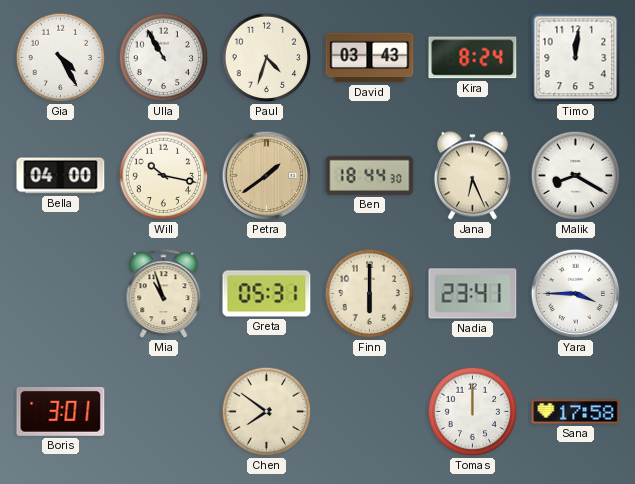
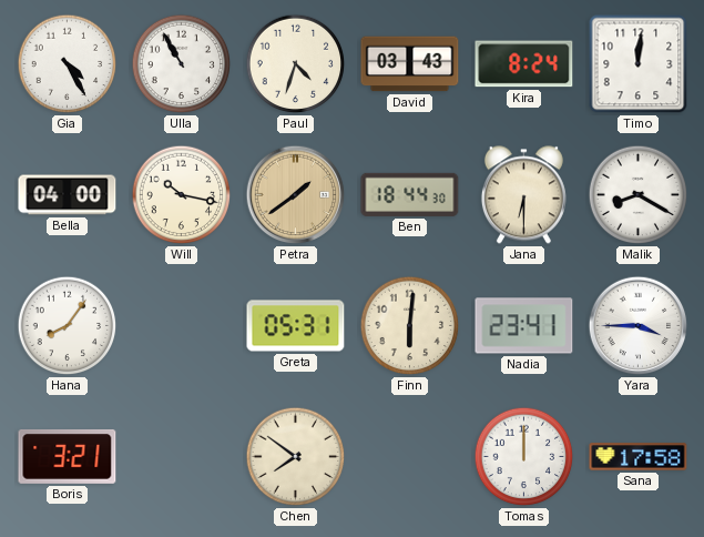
Jana: 6:26 -> 6:30 (523, 195)
Hana: none -> 8:06 (68, 326)
Mia: 10:57 -> none (164, 294)
Finn: 6:00 -> 6:01 (410, 326)
Boris: 3:01 -> 3:21 (68, 456)
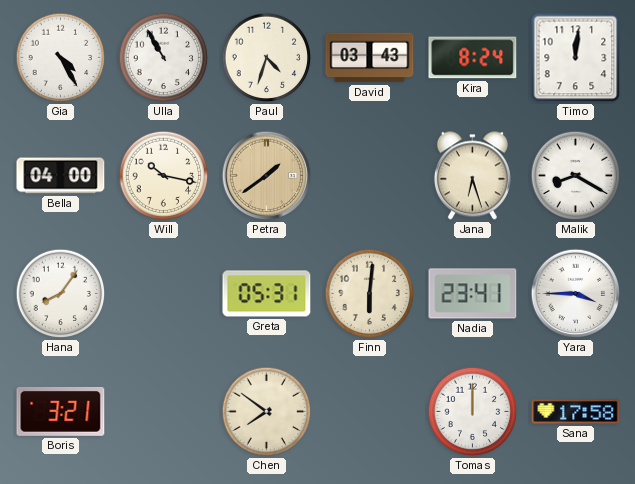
Ben: 18:44 -> none (410, 194)
Jana: 6:30 -> 6:27 (472, 176)
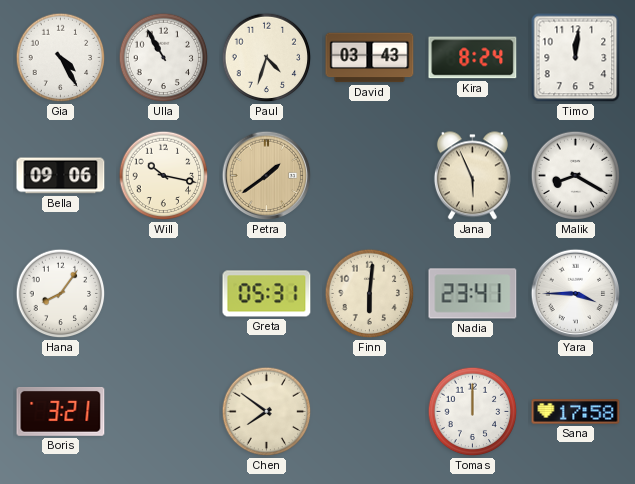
Bella: 04:00 -> 09:06 (61, 176)
Jana: 6:27 -> 5:56 (472, 176)
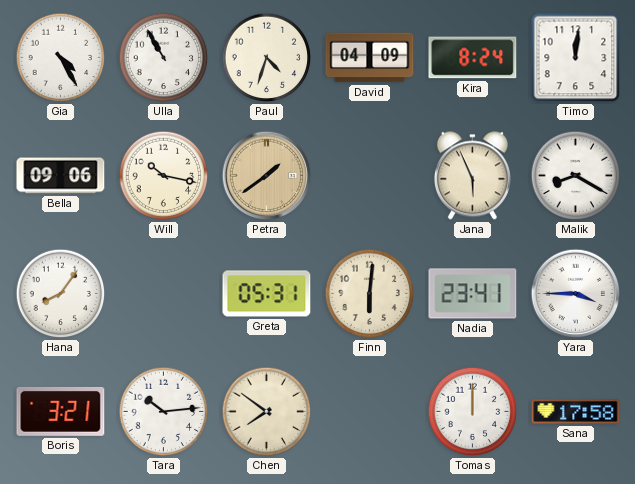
David: 03:43 -> 04:09 (370, 58)
Tara: none -> 10:14 (164, 412)
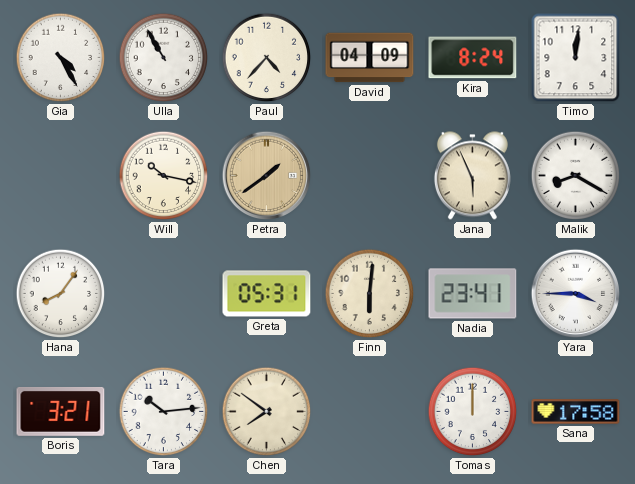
Paul: 4:33 -> 4:37 (267, 58)
Bella: 09:06 -> none (61, 176)
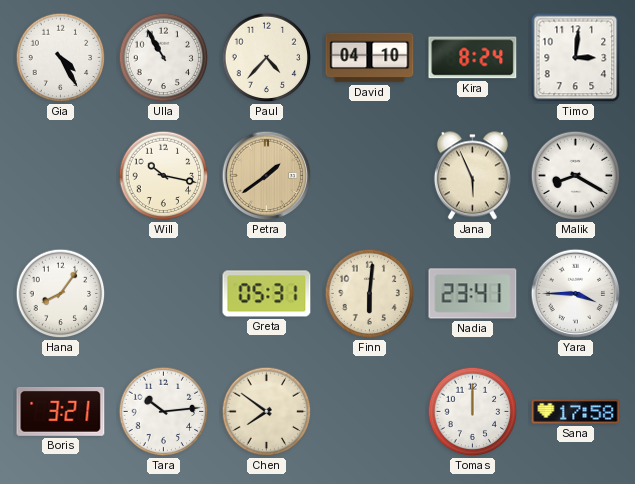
David: 04:09 -> 04:10 (370, 58)
Timo: 12:01 -> 3:01 (576, 58)
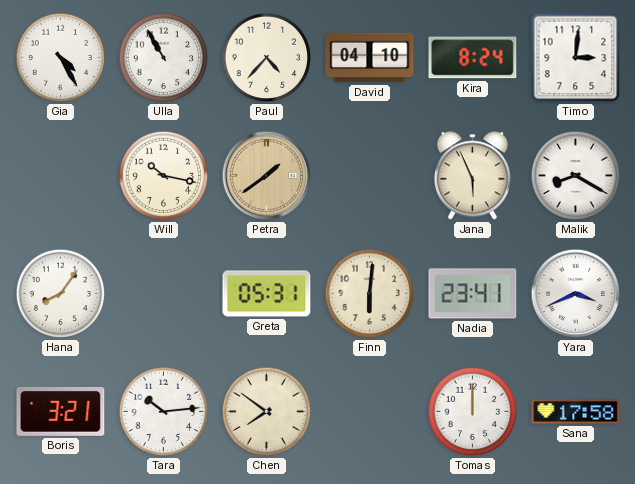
Yara: 3:45 -> 3:41 (576, 294)
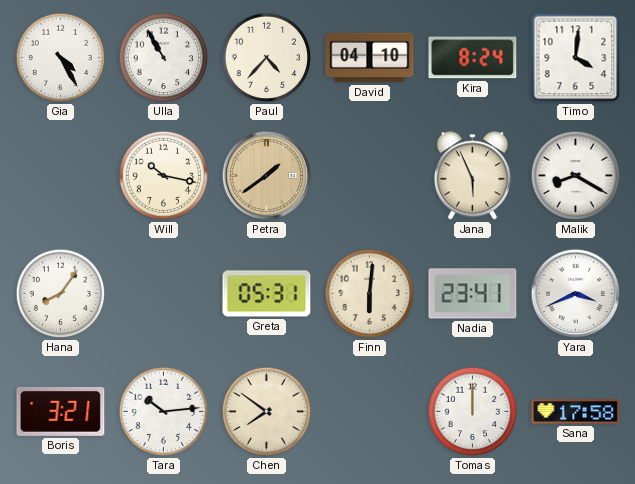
Timo: 3:01 -> 4:01 (576, 58)
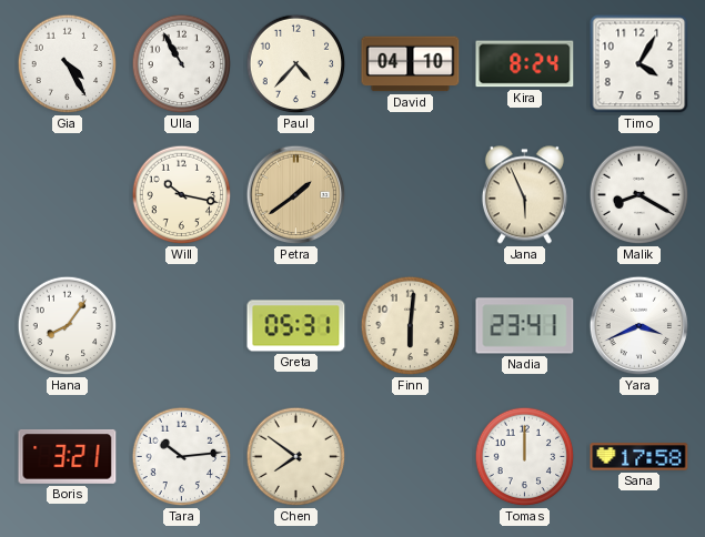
Timo: 4:01 -> 4:05 (639, 64)
